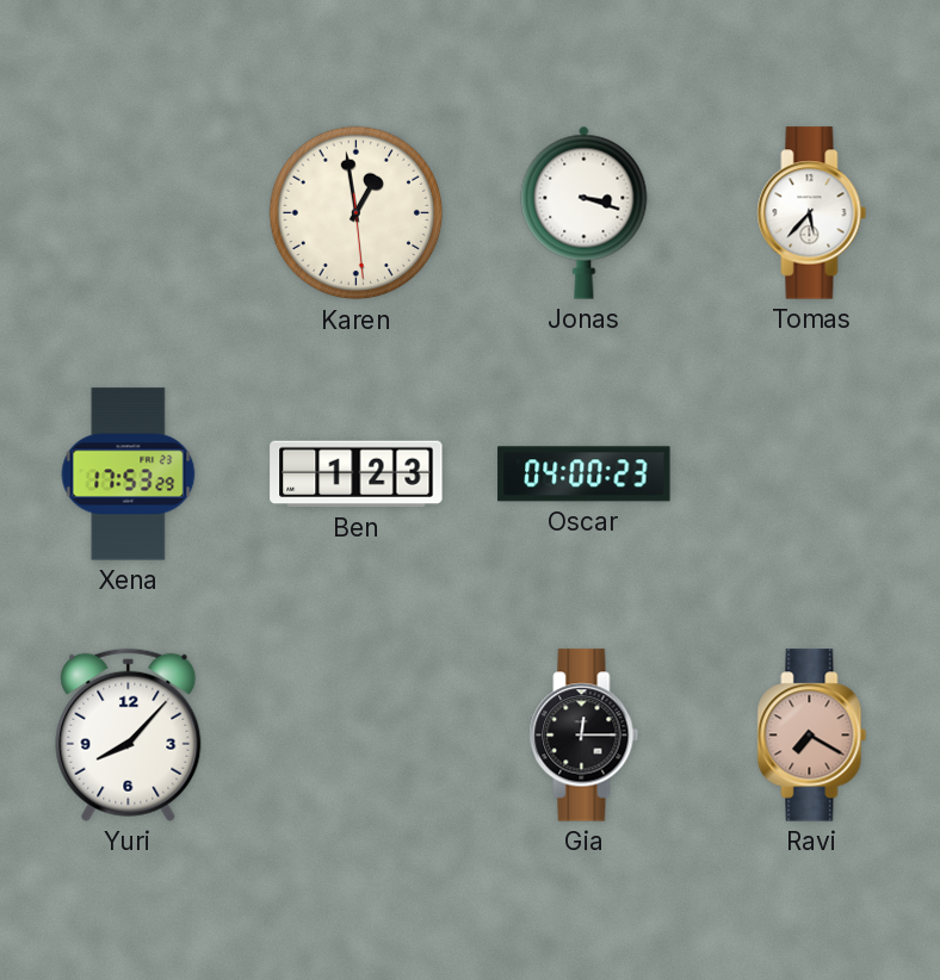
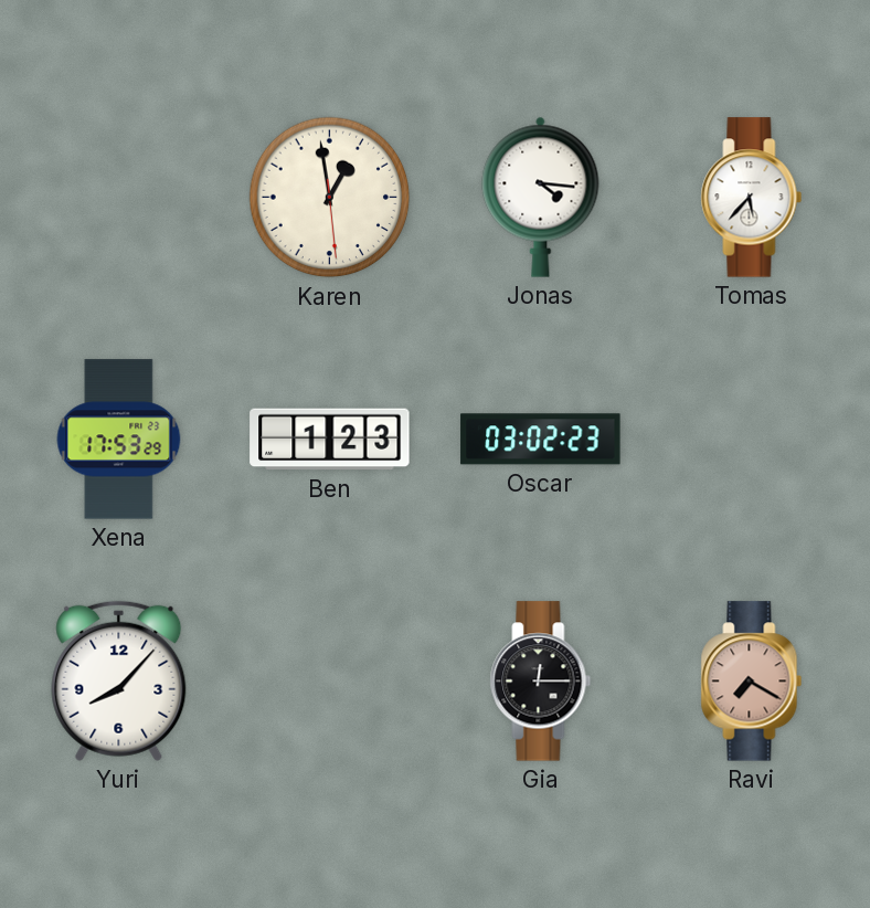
Jonas: 3:18 -> 4:16 (541, 197)
Oscar: 04:00 -> 03:02 (541, 440)
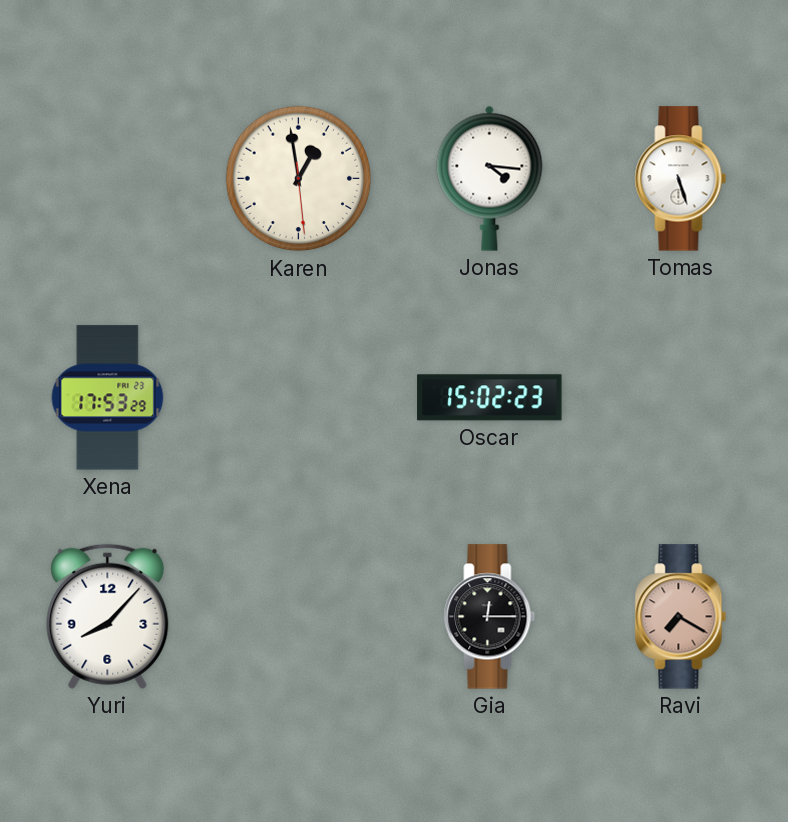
Tomas: 5:37 -> 5:27 (681, 179)
Ben: 1:23 -> none (330, 440)
Oscar: 03:02 -> 15:02 (490, 398)
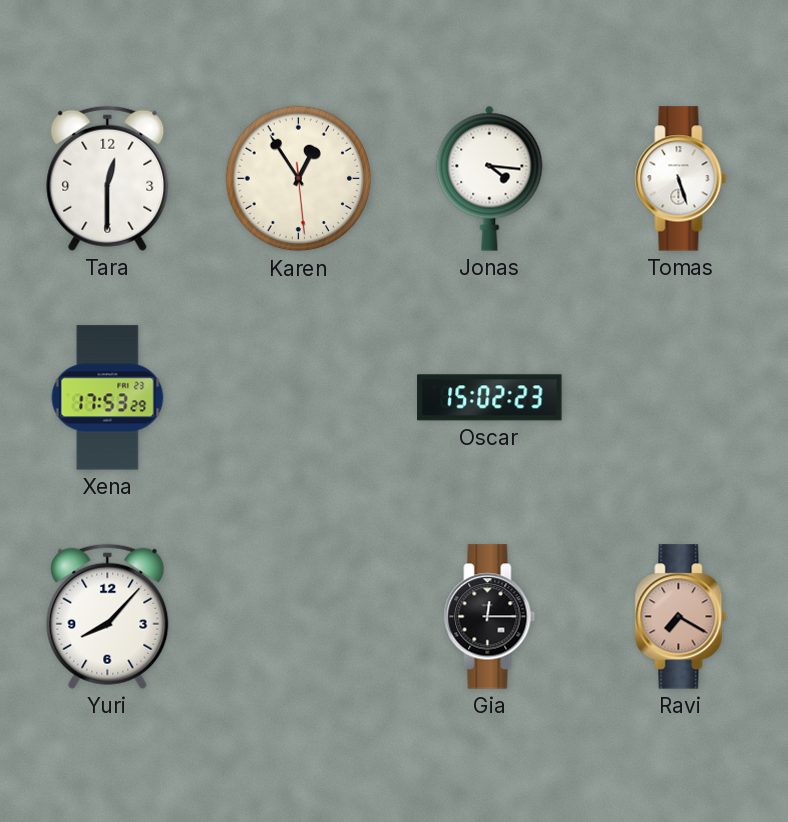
Tara: none -> 12:30 (108, 178)
Karen: 12:58 -> 12:54 (299, 179)
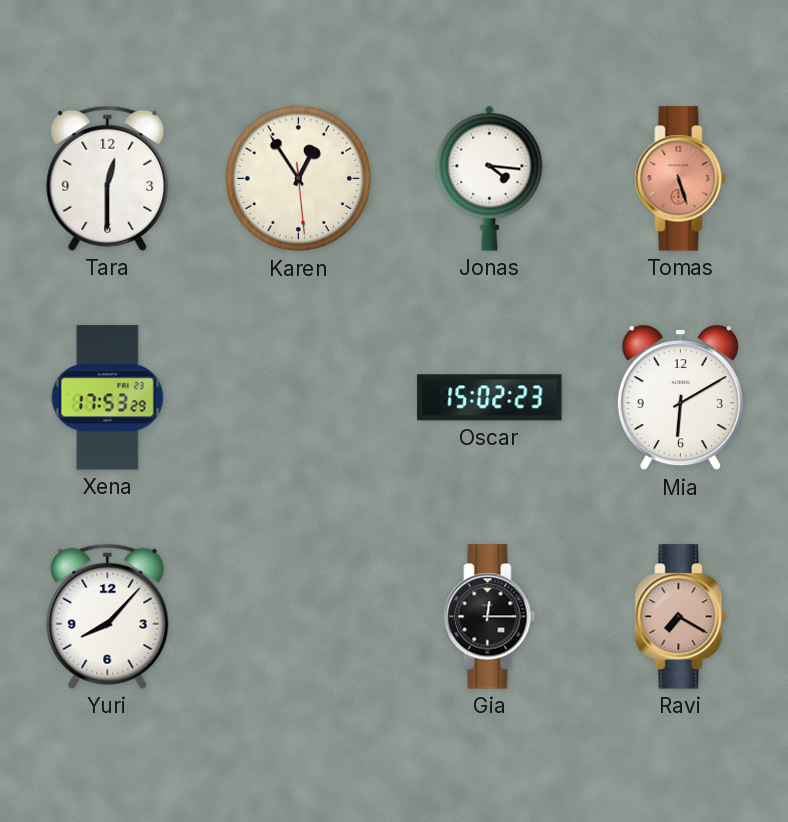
Tomas dial: white -> salmon (681, 179)
Mia: none -> 6:10 (680, 398)
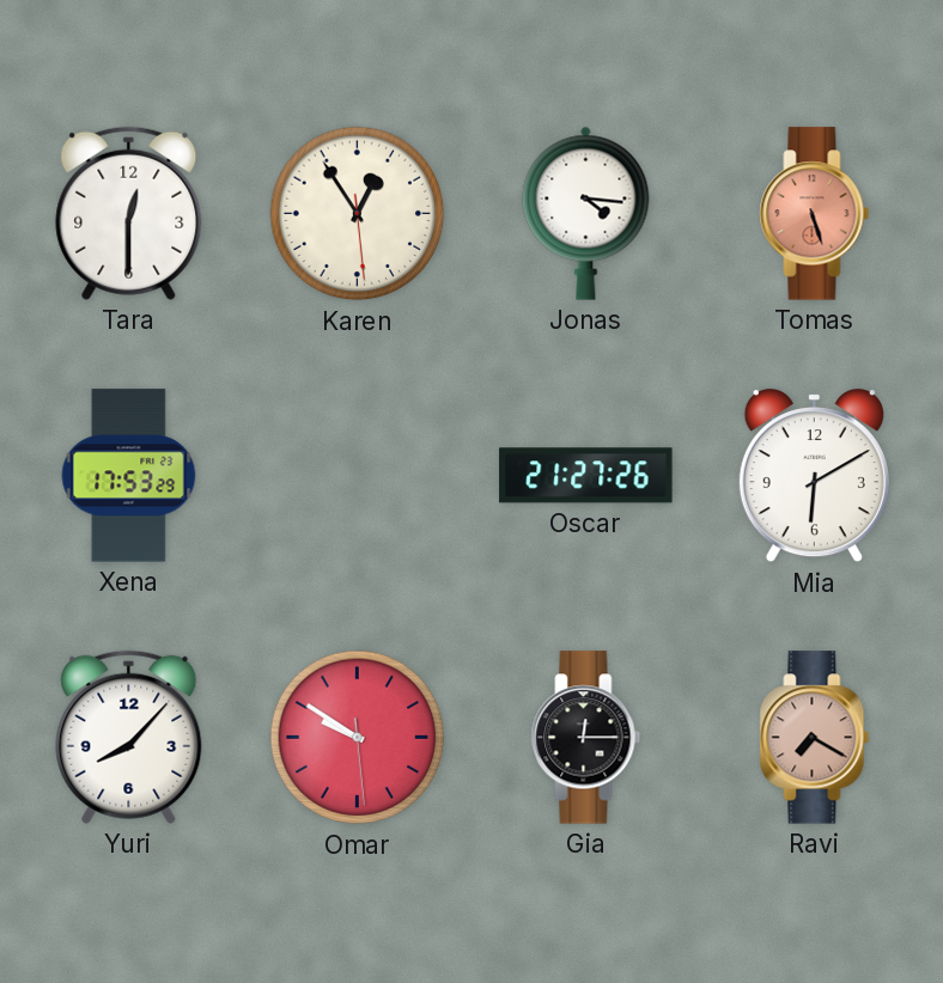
Oscar: 15:02 -> 21:27 (586, 476)
Omar: none -> 9:50 (358, 738)
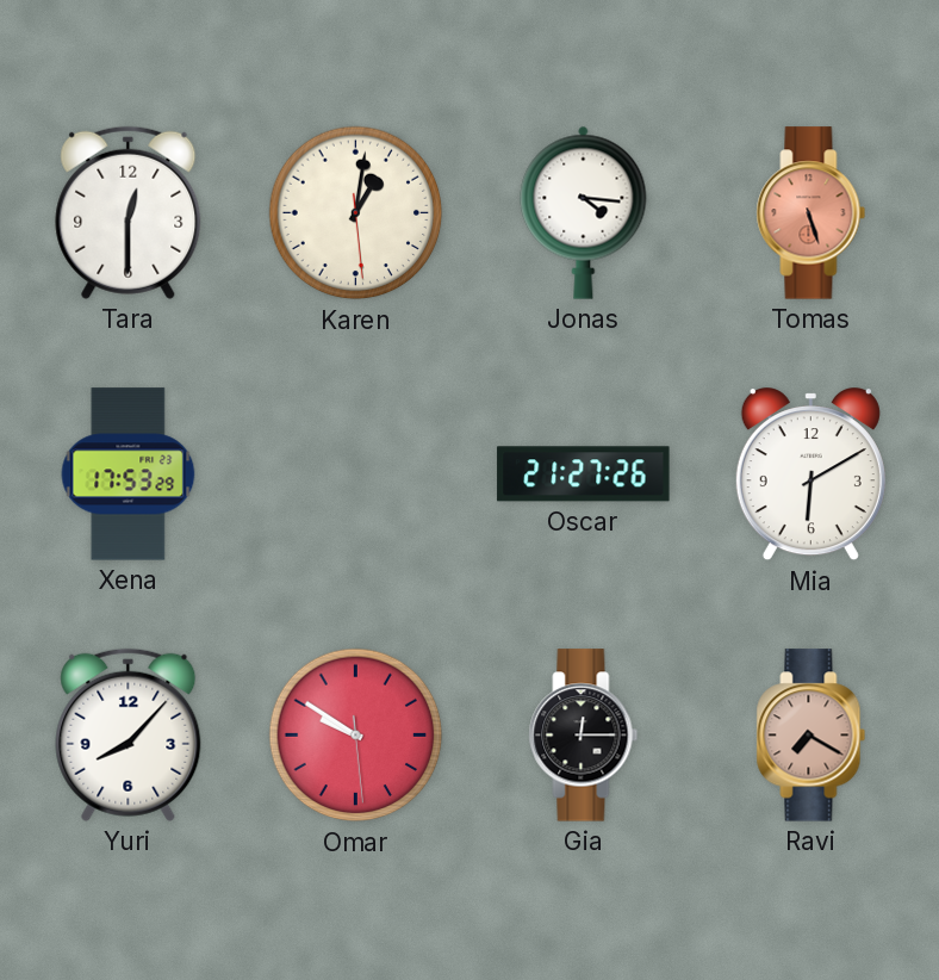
Karen: 12:54 -> 1:01 (356, 213)
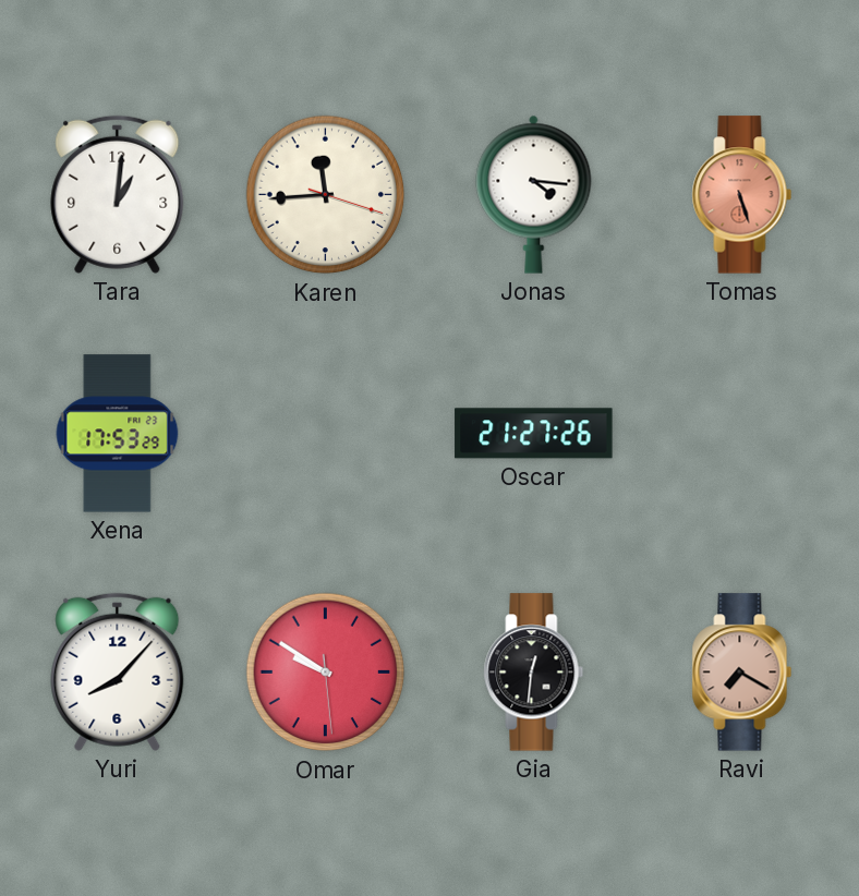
Tara: 12:30 -> 1:01 (118, 194)
Karen: 1:01 -> 11:44 (326, 195)
Mia: 6:10 -> none (810, 475)
Gia: 12:15 -> 12:31 (534, 673)
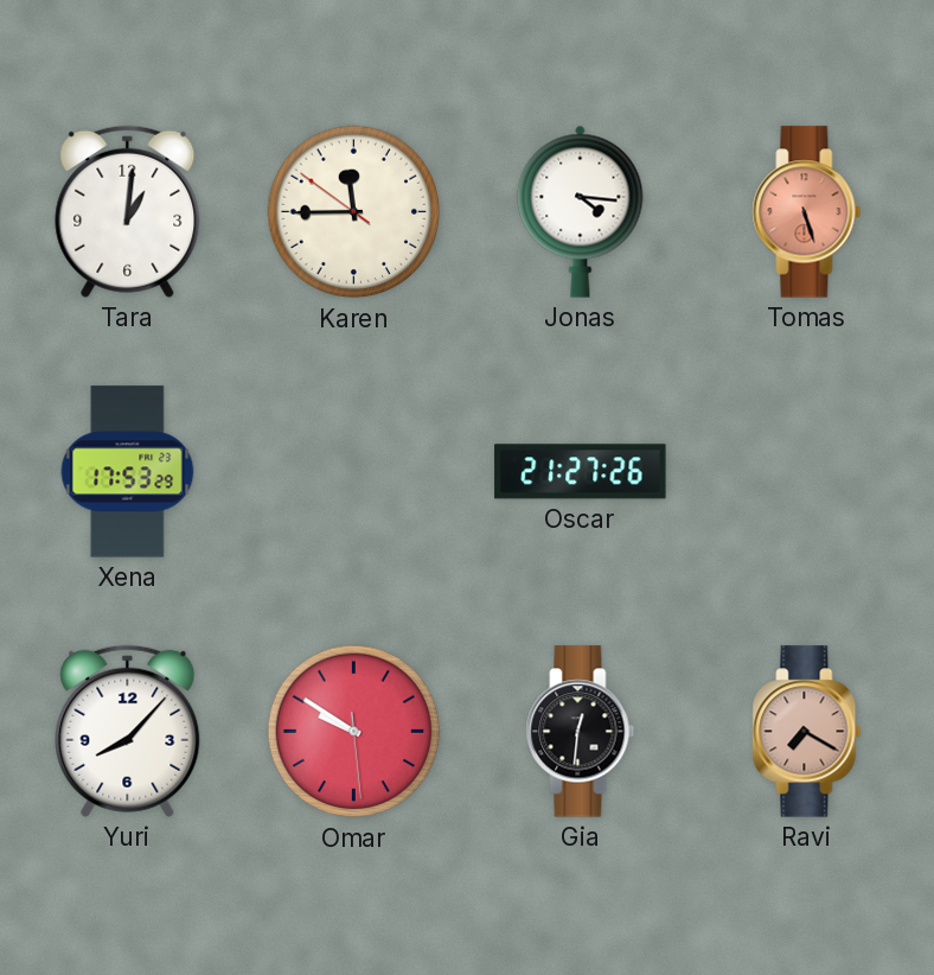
Karen: 11:44:18 -> 11:44:51 (354, 212)
